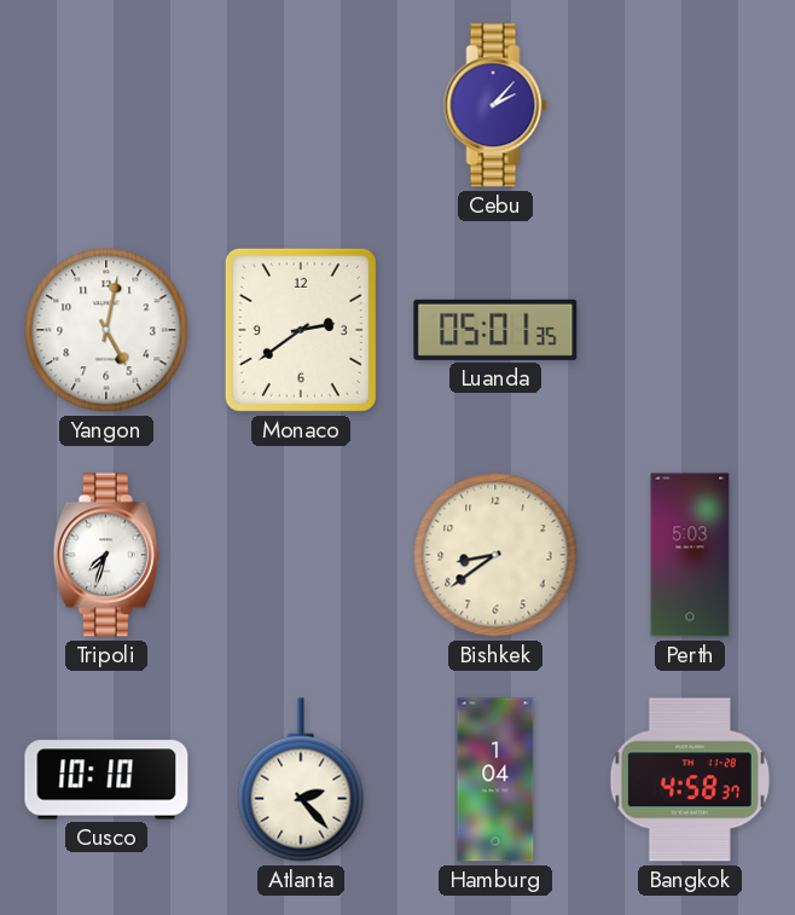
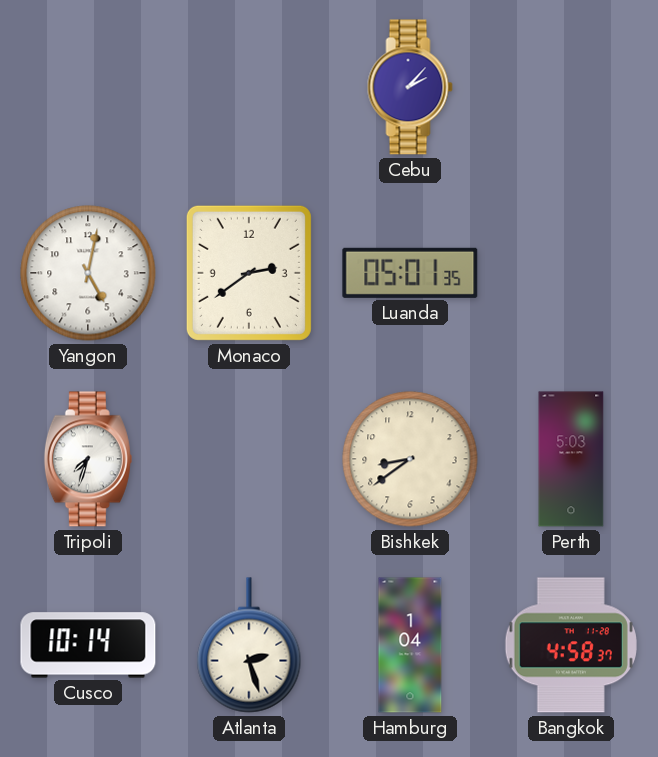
Cusco: 10:10 -> 10:14 (88, 645)
Atlanta: 2:23 -> 2:27 (249, 645)
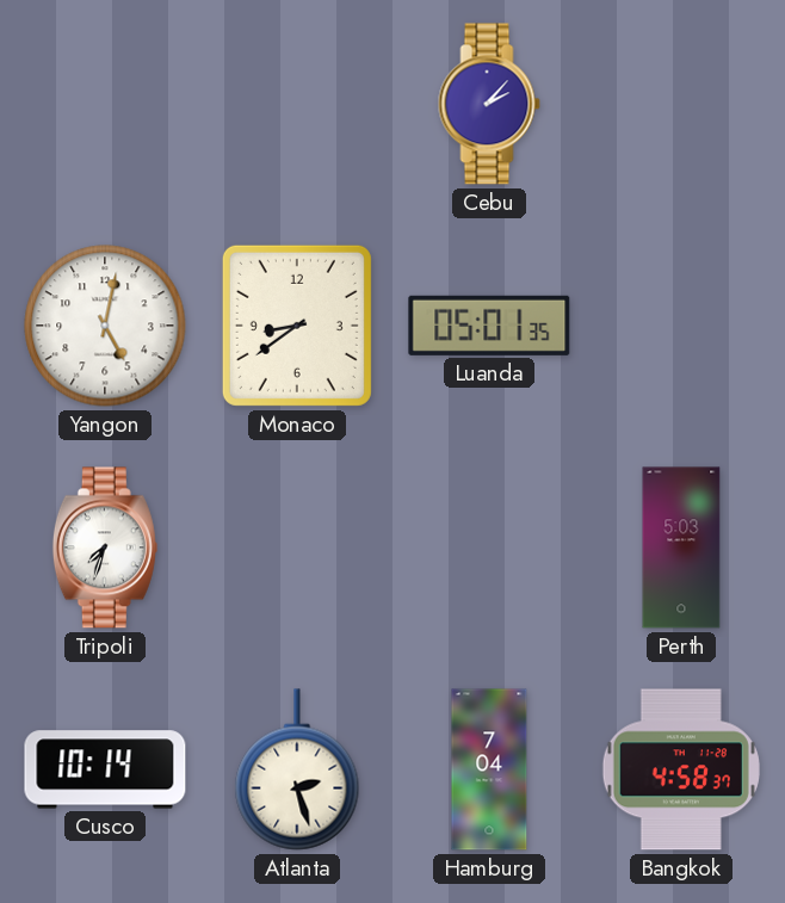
Monaco: 2:39 -> 8:39 (297, 326)
Bishkek: 8:39 -> none (410, 459)
Hamburg: 1:04 -> 7:04 (489, 769)
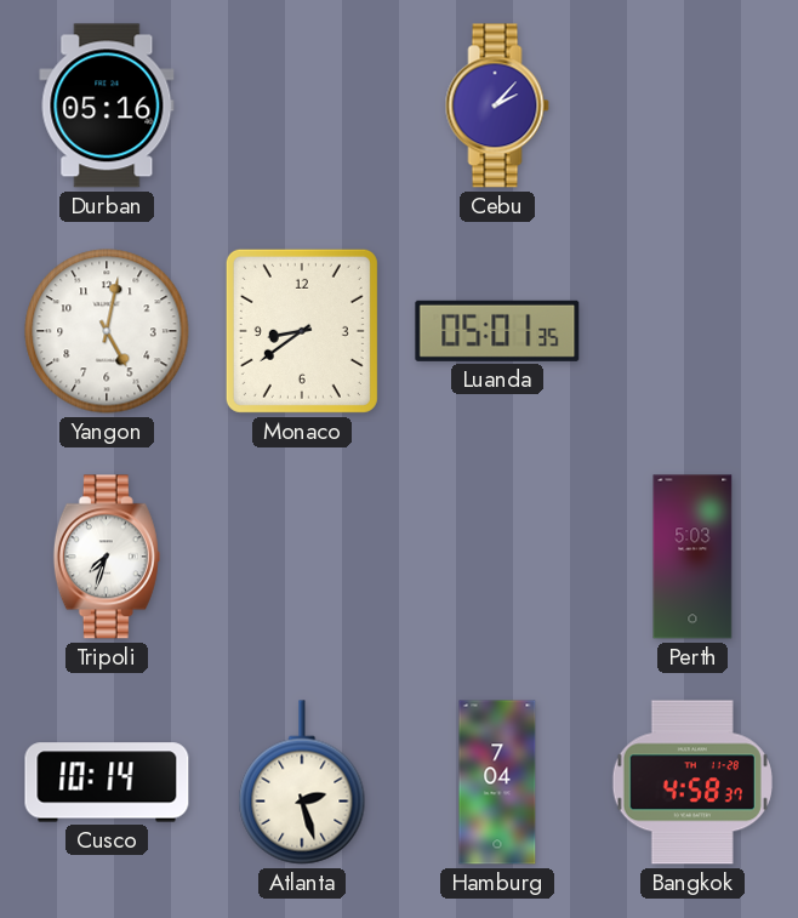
Durban: none -> 05:16 (107, 106)
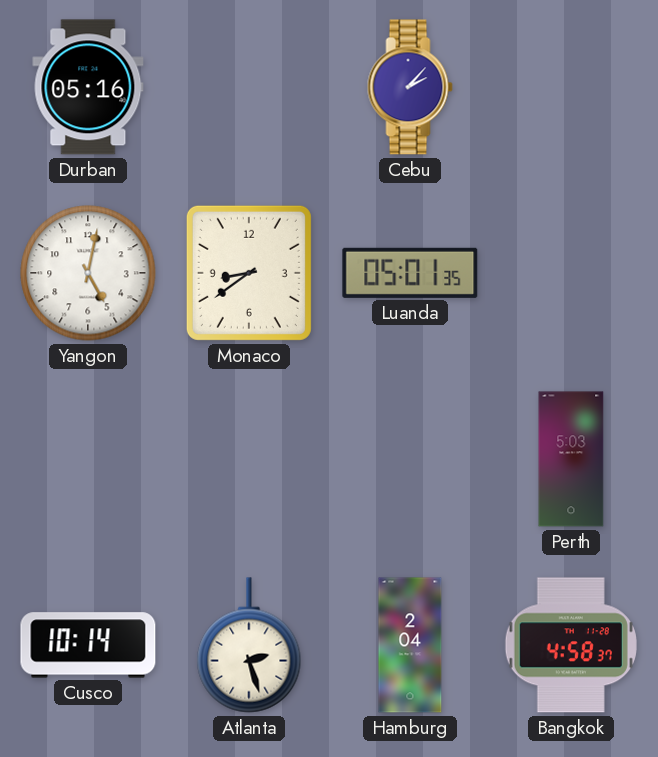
Tripoli: 7:33 -> none (107, 557)
Hamburg: 7:04 -> 2:04 (410, 645)
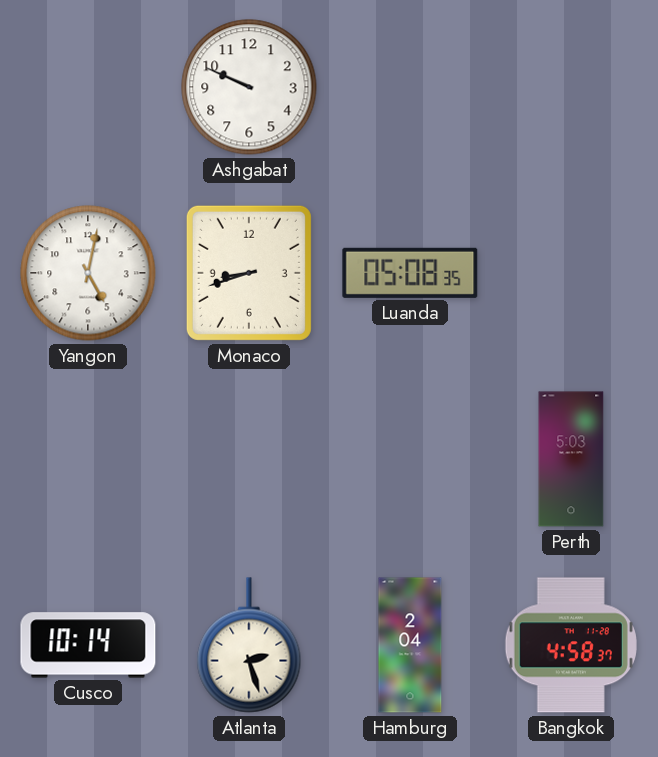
Durban: 05:16 -> none (88, 87)
Ashgabat: none -> 9:49 (249, 87)
Cebu: 2:07 -> none (410, 87)
Monaco: 8:39 -> 8:42 (249, 273)
Luanda: 05:01 -> 05:08 (410, 273)
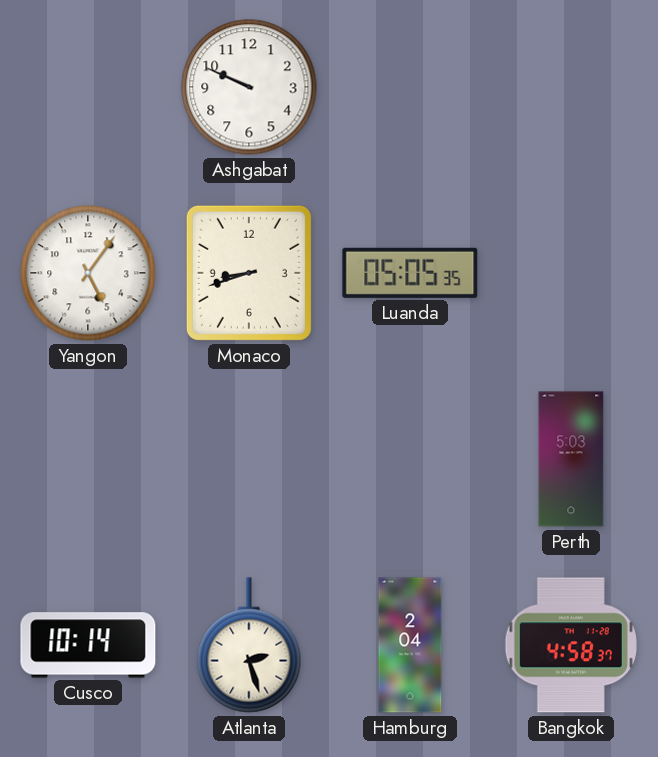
Yangon: 5:02 -> 5:06 (88, 273)
Luanda: 05:08 -> 05:05 (410, 273)
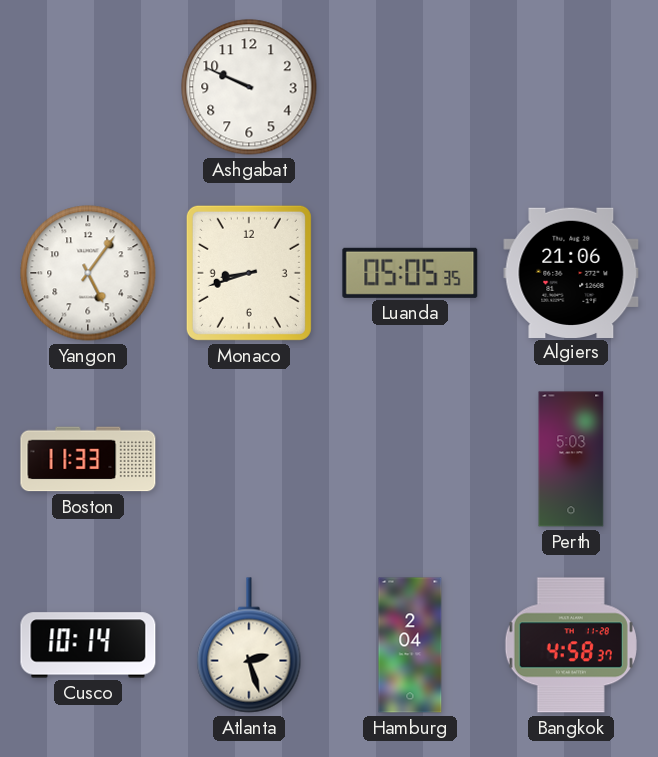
Algiers: none -> 21:06 (571, 272)
Boston: none -> 11:33 (88, 459)
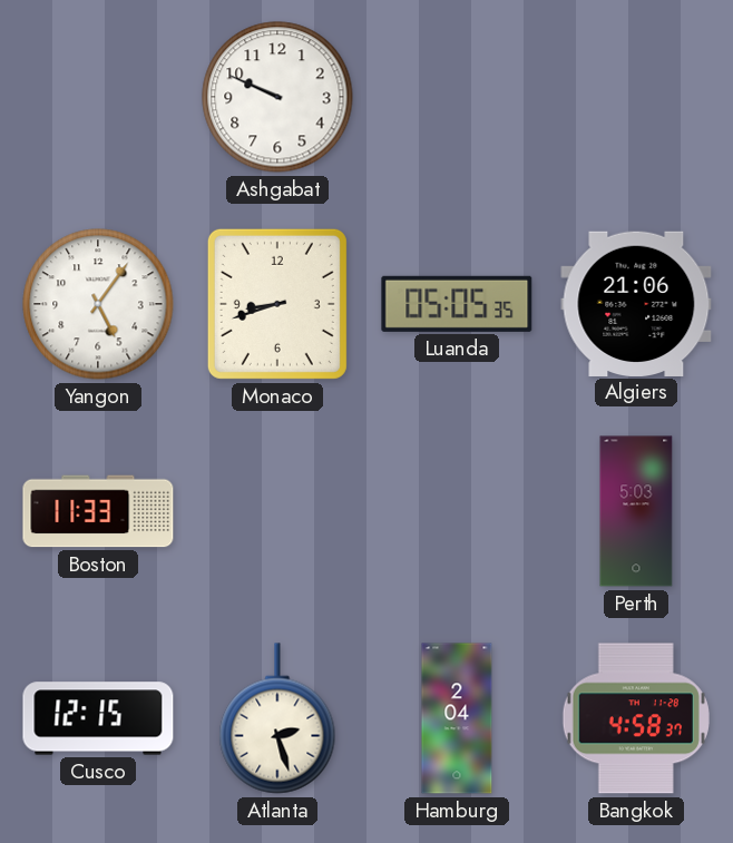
Cusco: 10:14 -> 12:15 (98, 718)
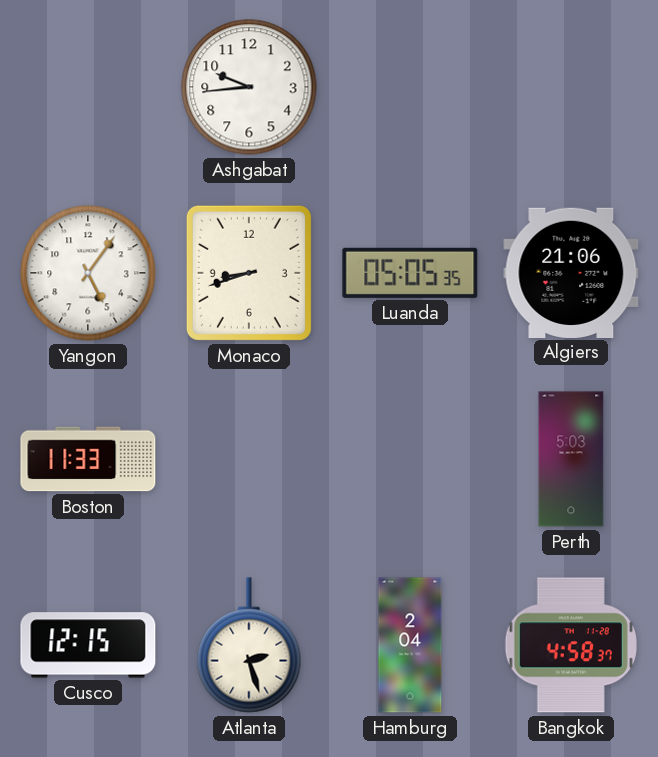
Ashgabat: 9:49 -> 9:44 (249, 87)
